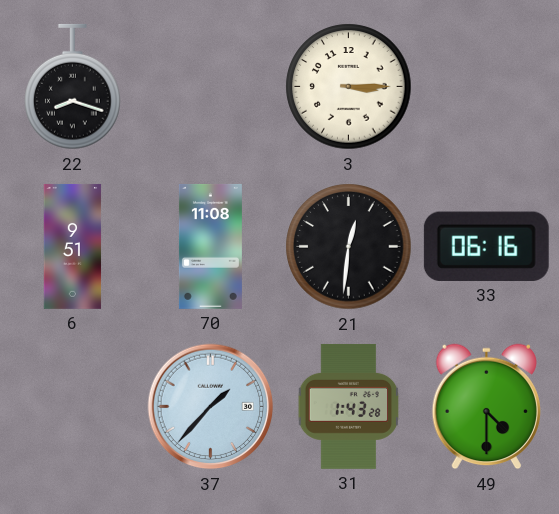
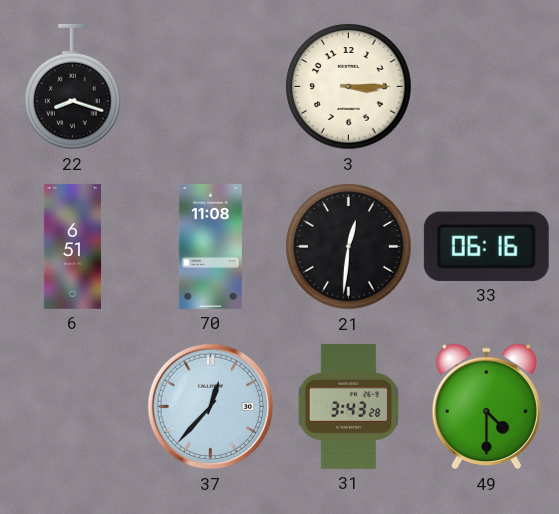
6: 9:51 -> 6:51 (73, 247)
37: 1:37 -> 12:37 (211, 407)
31: 1:43 -> 3:43 (349, 406)
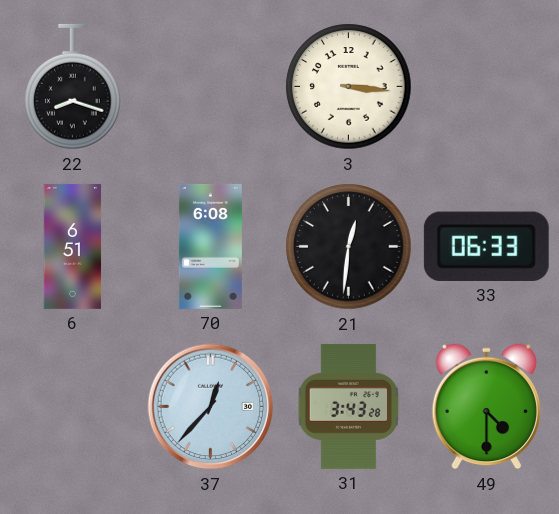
3: 3:15 -> 3:16 (349, 87)
70: 11:08 -> 6:08 (210, 246)
33: 06:16 -> 06:33 (486, 246)
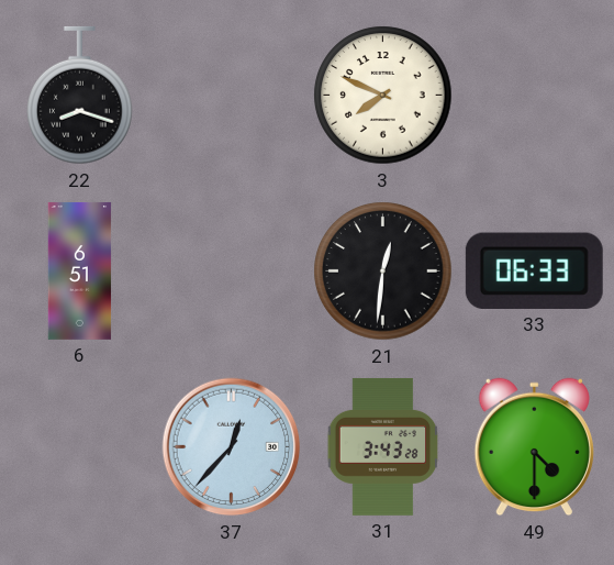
3: 3:16 -> 7:49 (383, 96)
70: 6:08 -> none (210, 246)
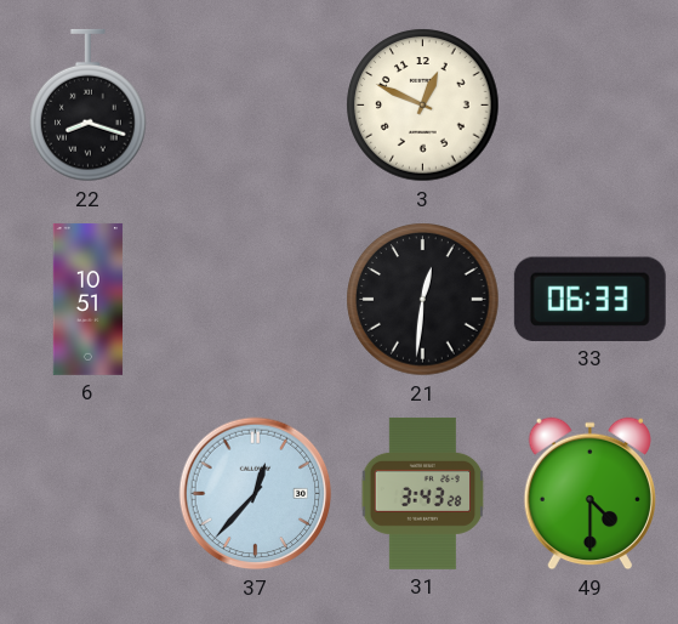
3: 7:49 -> 12:49 (423, 106)
6: 6:51 -> 10:51 (89, 300)
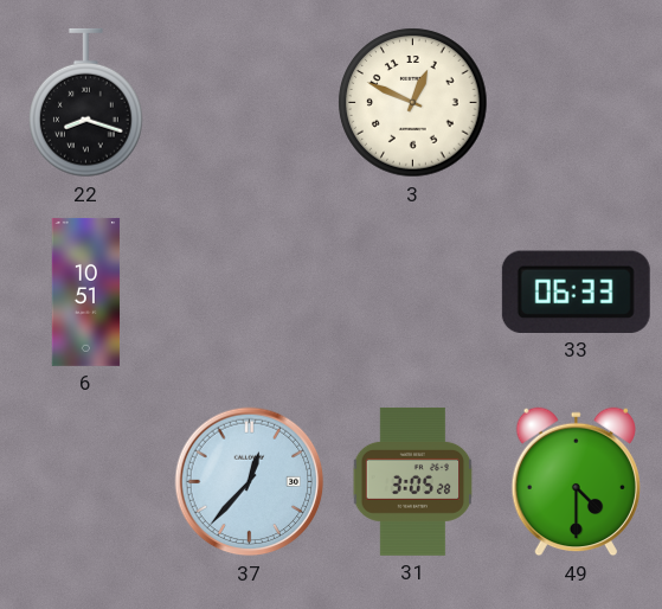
21: 12:31 -> none (423, 300)
31: 3:43 -> 3:05 (413, 481)
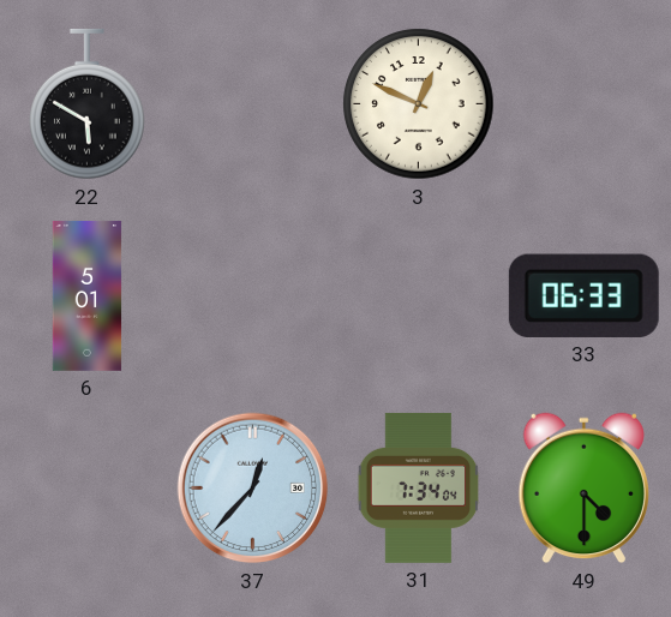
22: 8:18 -> 5:50 (88, 104)
6: 10:51 -> 5:01 (88, 296)
31: 3:05 -> 7:34 (419, 487)
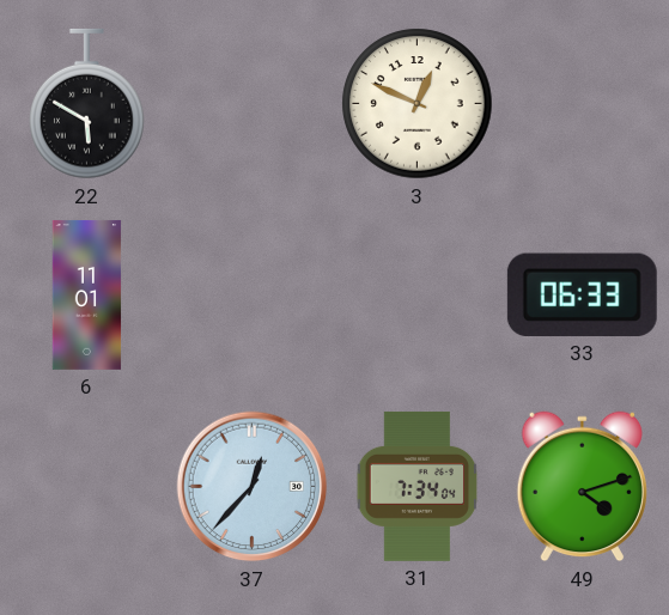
6: 5:01 -> 11:01 (87, 296)
49: 4:30 -> 4:12 (582, 487)
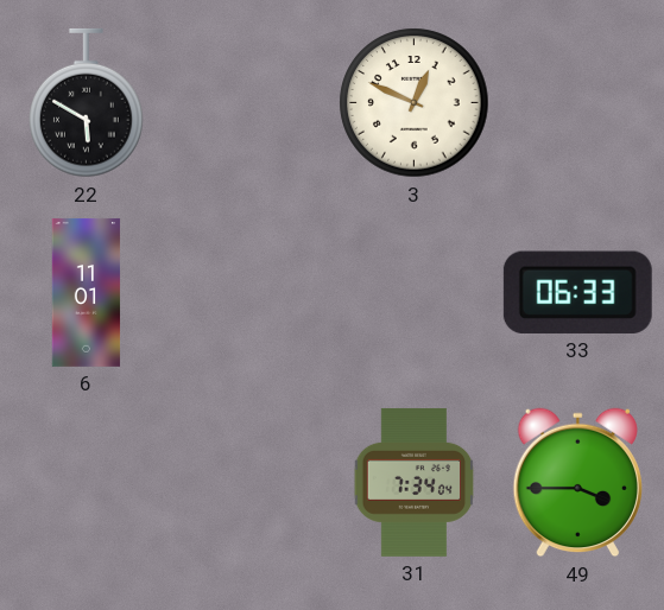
37: 12:37 -> none (253, 487)
49: 4:12 -> 3:45 (577, 483)
